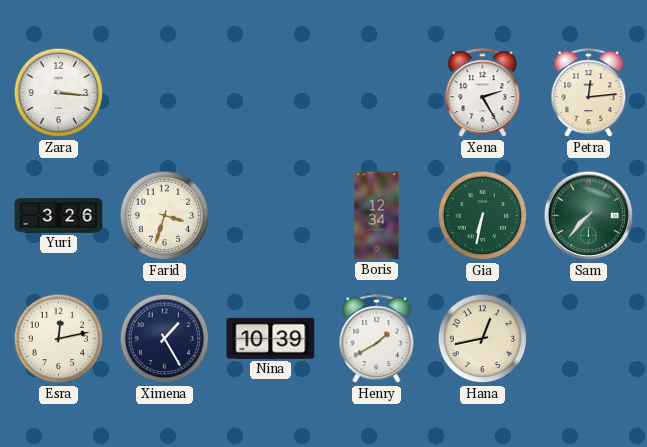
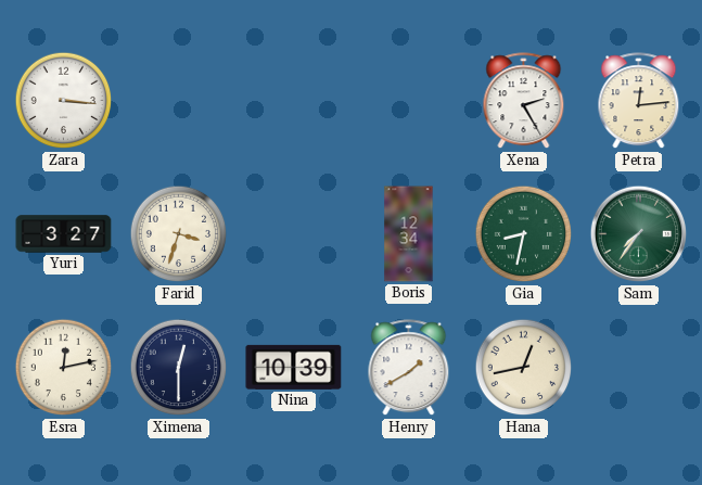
Yuri: 3:26 -> 3:27 (64, 234)
Gia: 6:32 -> 8:32 (524, 234)
Sam: 7:37 -> 7:36 (639, 234)
Ximena: 1:25 -> 12:30 (179, 368)
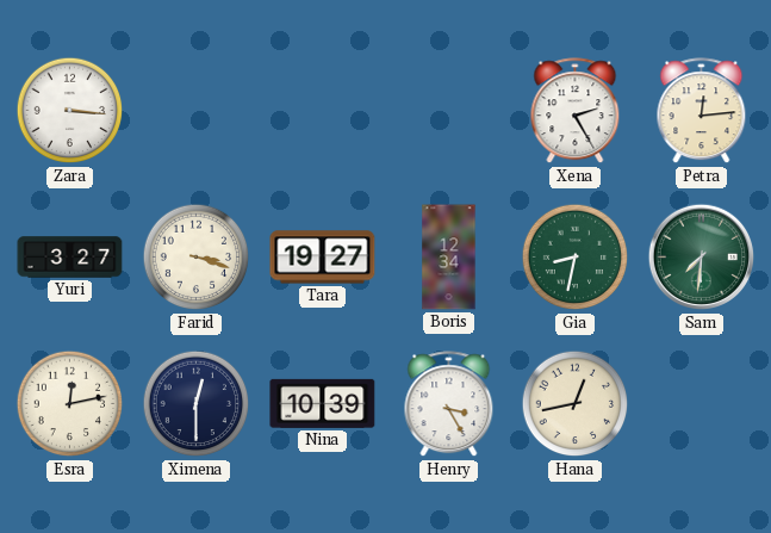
Farid: 3:33 -> 3:18 (197, 258)
Tara: none -> 19:27 (323, 258)
Sam: 7:36 -> 7:31 (702, 258)
Henry: 1:40 -> 3:25 (449, 404)
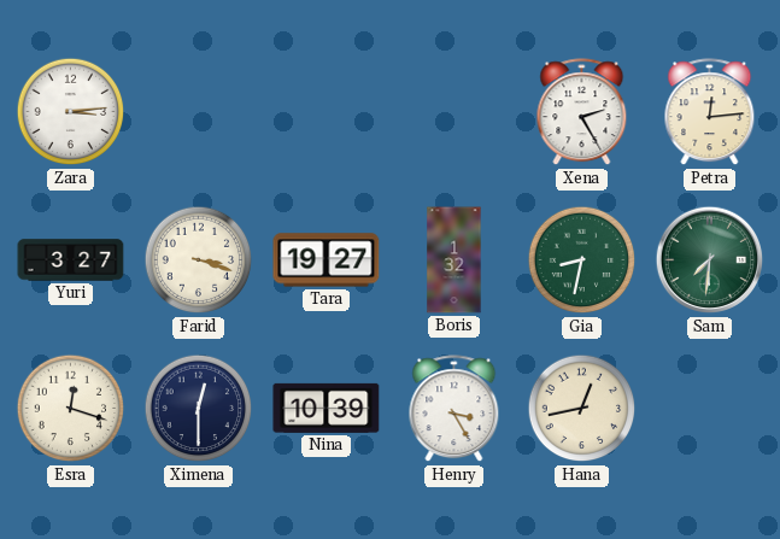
Zara: 3:16 -> 3:14 (71, 112)
Boris: 12:34 -> 1:32 (454, 260)
Esra: 12:13 -> 12:18 (71, 409)
